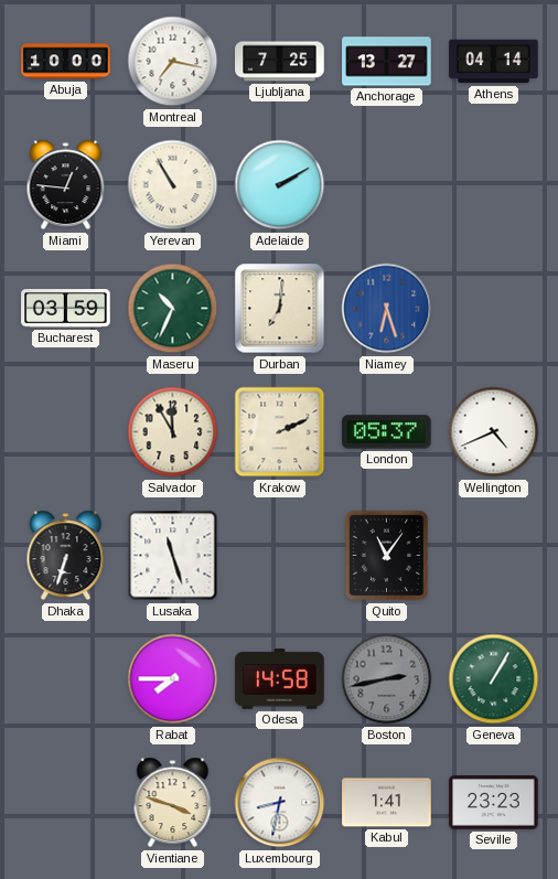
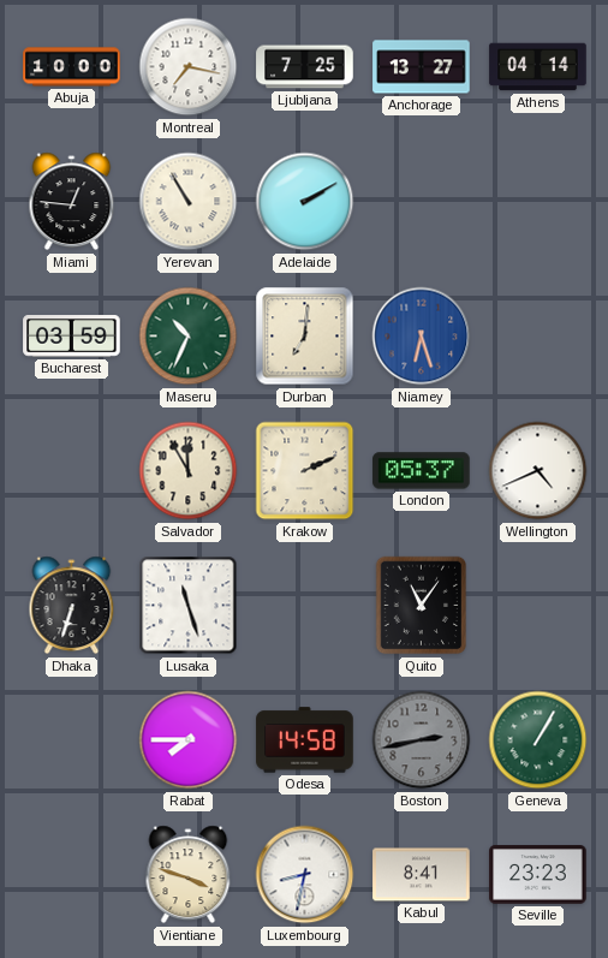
Kabul: 1:41 -> 8:41 (422, 875)
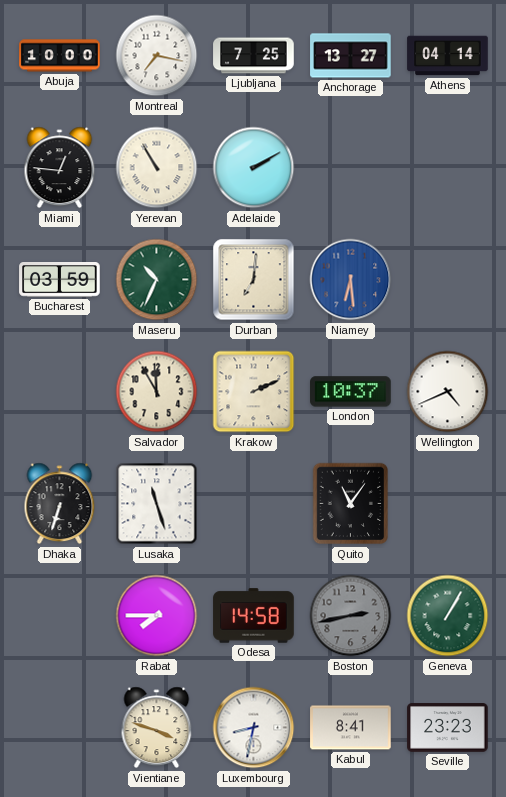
Niamey: 6:27 -> 6:29 (351, 280)
London: 05:37 -> 10:37 (351, 392)
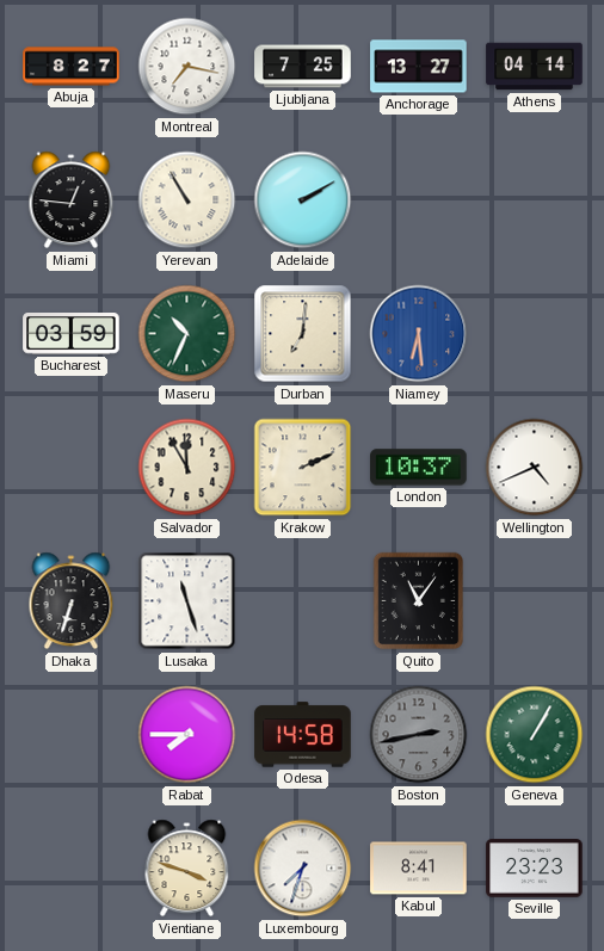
Abuja: 10:00 -> 8:27 (72, 67)
Luxembourg: 8:32 -> 7:33 (303, 869)
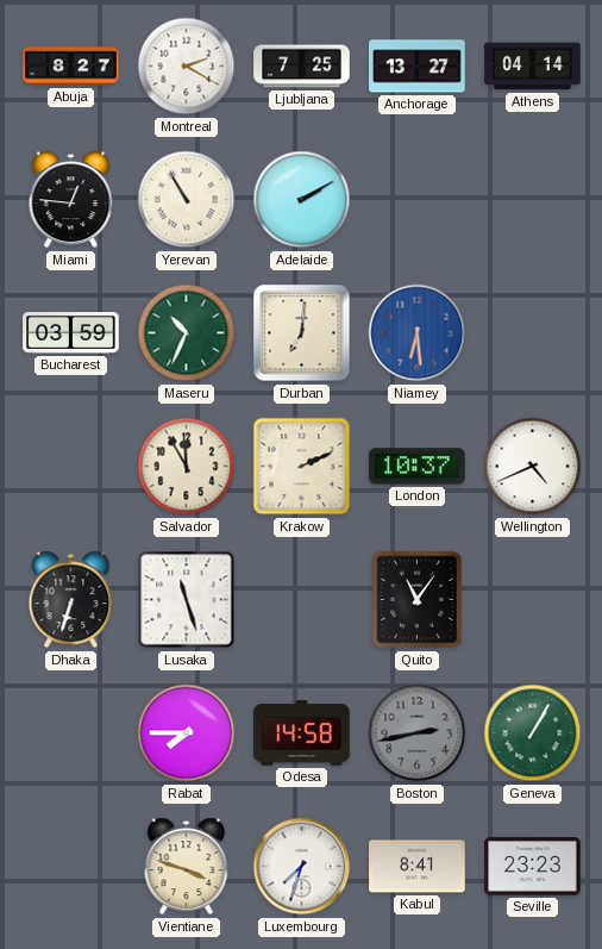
Montreal: 7:17 -> 2:20 (187, 67)
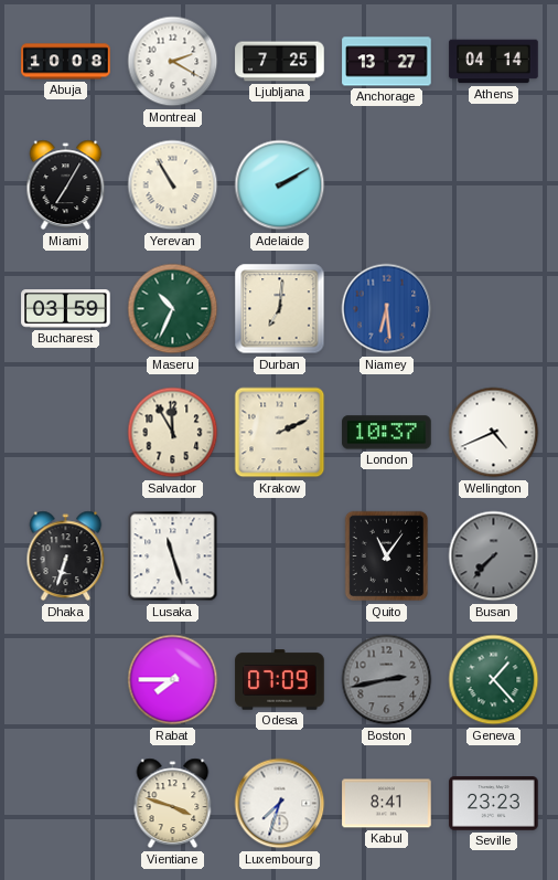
Abuja: 8:27 -> 10:08 (66, 62)
Miami: 12:46 -> 7:05 (66, 185)
Busan: none -> 7:37 (494, 556)
Odesa: 14:58 -> 07:09 (280, 680)
Geneva: 1:05 -> 1:23 (494, 680)
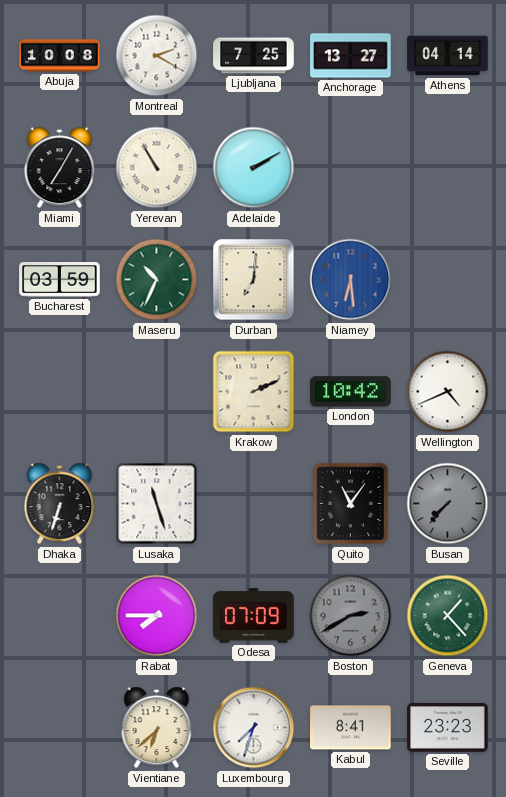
Salvador: 11:55 -> none (173, 433)
London: 10:37 -> 10:42 (351, 392)
Boston: 2:43 -> 2:40 (351, 616)
Vientiane: 3:48 -> 6:38 (157, 728)
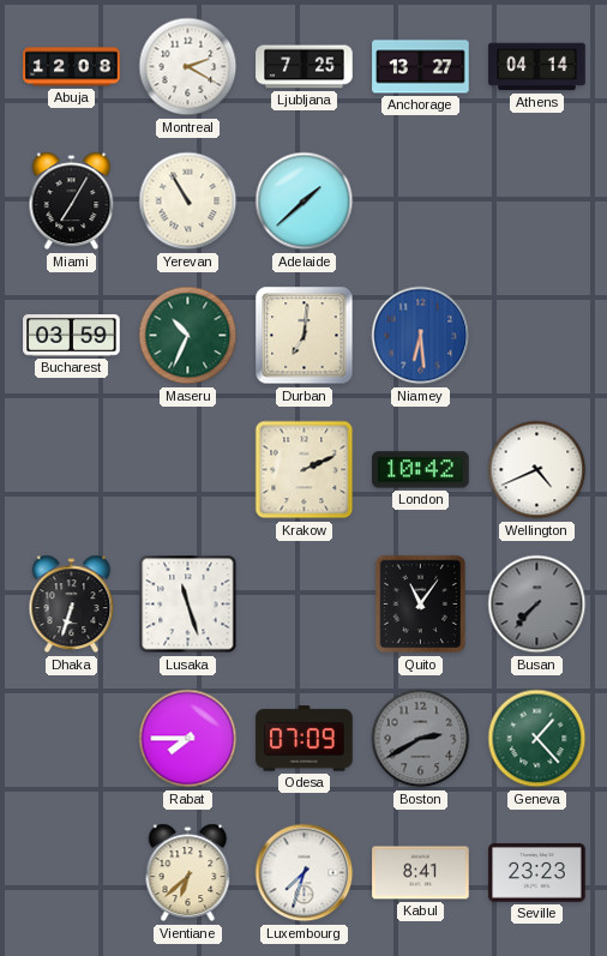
Abuja: 10:08 -> 12:08 (72, 67)
Adelaide: 2:10 -> 1:38 (305, 202)
